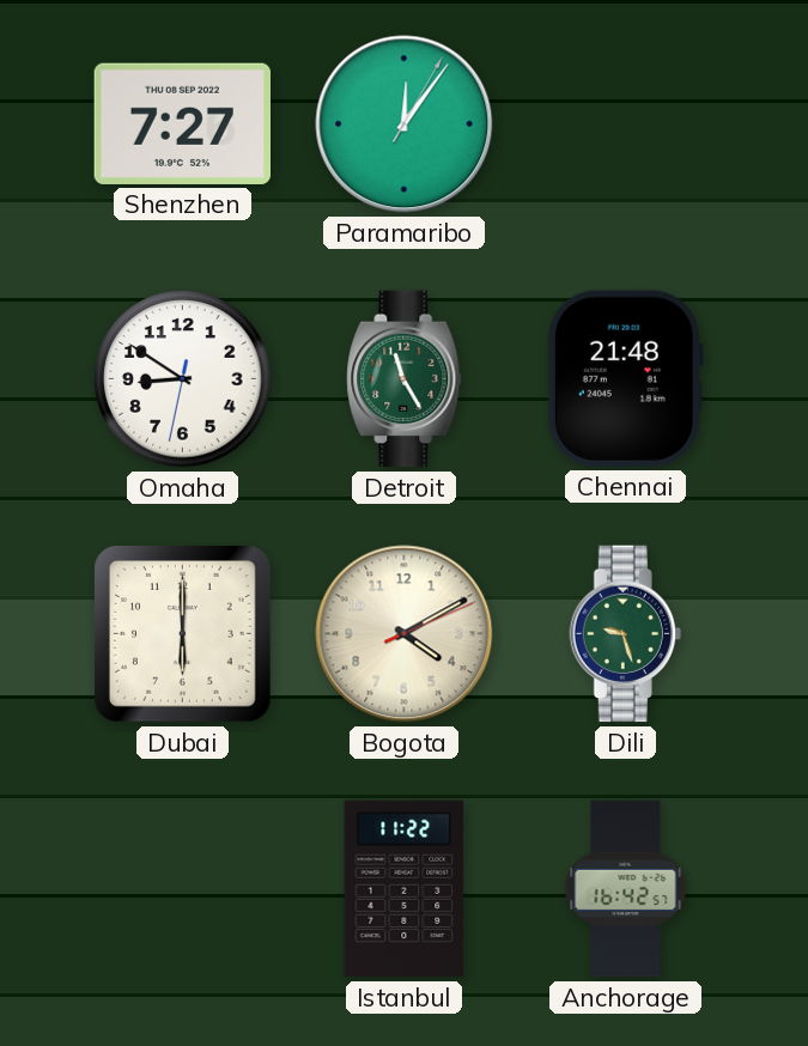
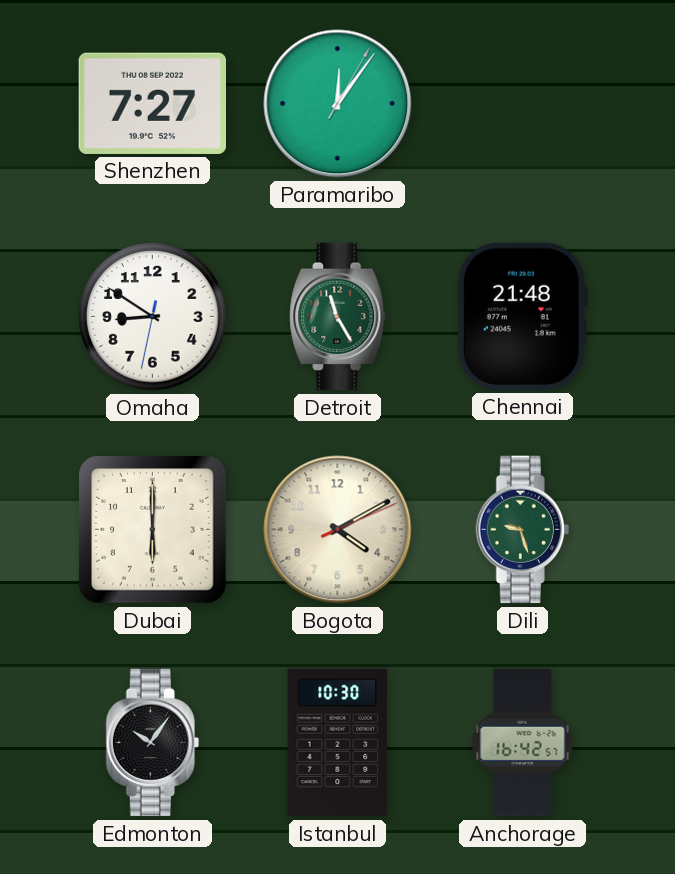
Edmonton: none -> 10:06 (152, 743)
Istanbul: 11:22 -> 10:30 (338, 743)
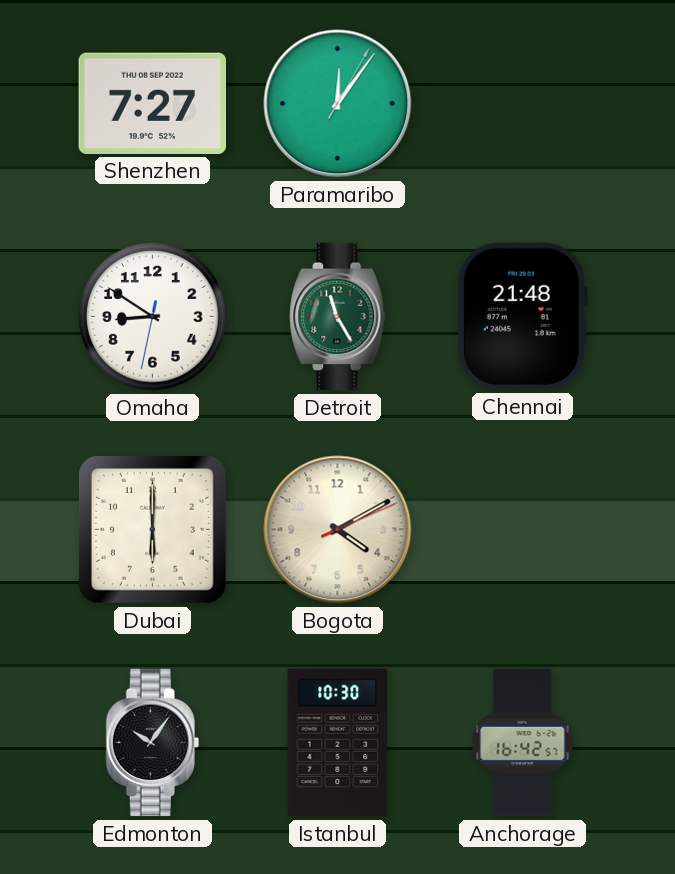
Dili: 9:27 -> none (522, 530)
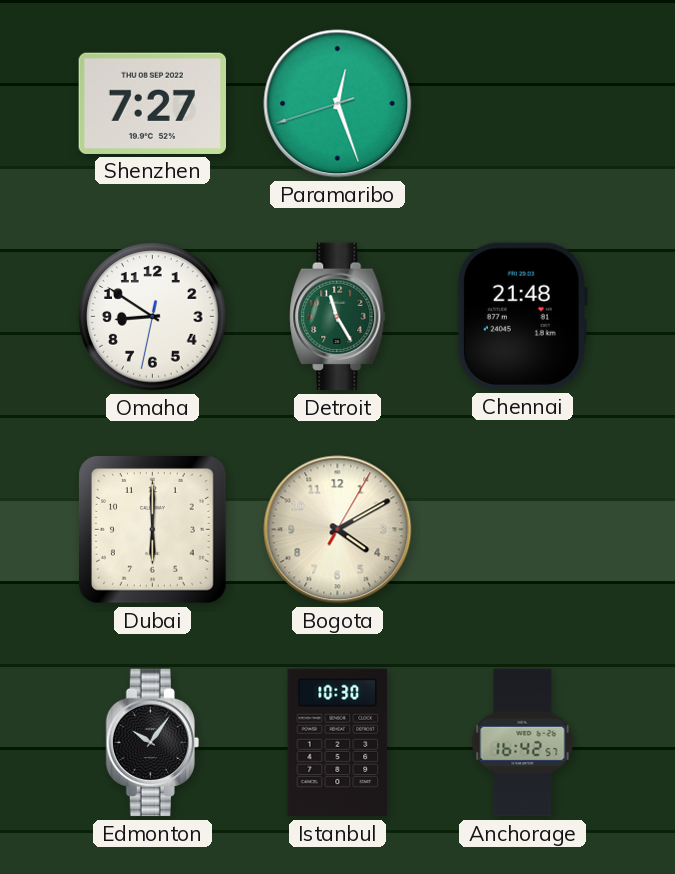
Paramaribo: 12:06 -> 12:26 (338, 104)
Bogota: 4:10:11 -> 4:10:05 (338, 530)
